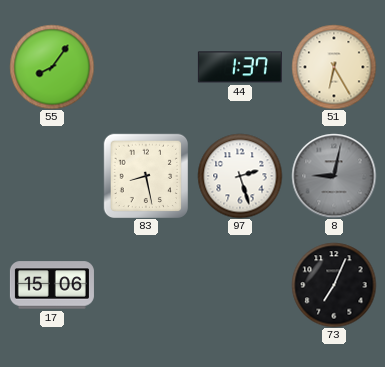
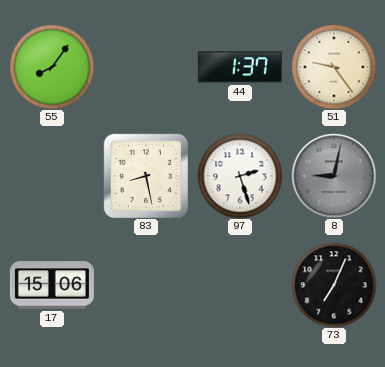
51: 6:25 -> 9:24 (334, 67)
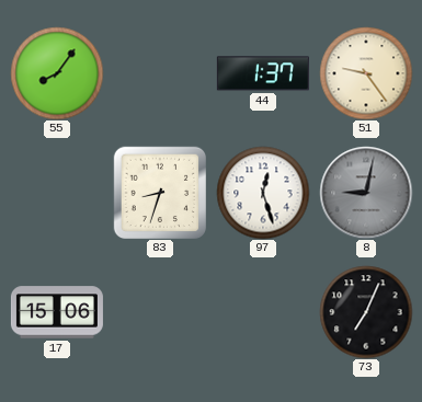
83: 8:28 -> 8:33 (159, 192)
97: 2:27 -> 12:27 (263, 193)
